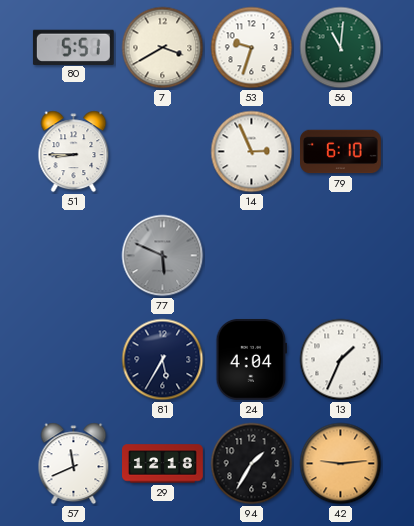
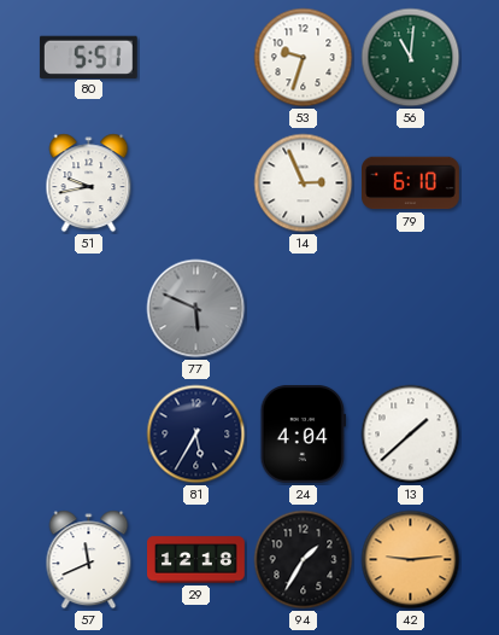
7: 3:40 -> none (163, 48)
51: 8:45 -> 9:43 (89, 183)
13: 1:34 -> 1:38 (411, 435)
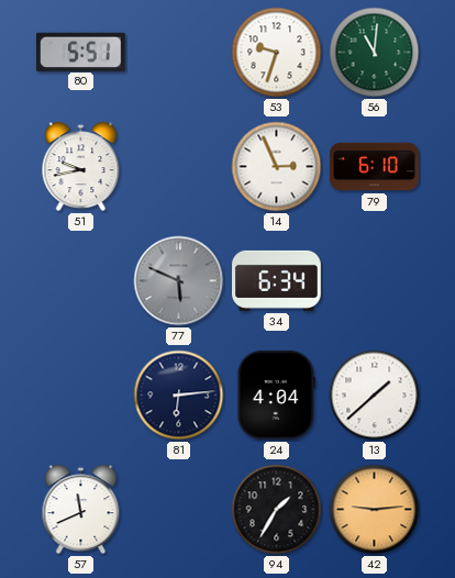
34: none -> 6:34 (277, 280)
81: 5:35 -> 6:14 (179, 396)
29: 12:18 -> none (196, 560)
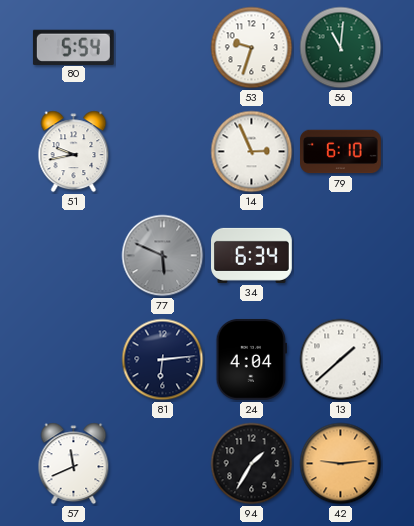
80: 5:51 -> 5:54 (73, 47)
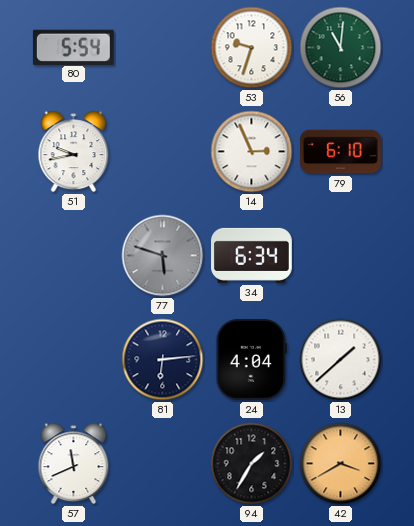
77: 5:49 -> 5:48 (163, 256)
42: 9:14 -> 3:40 (341, 464)
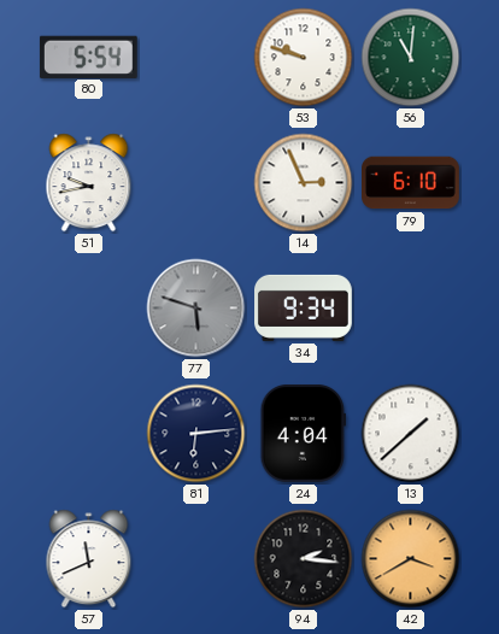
53: 9:33 -> 9:48 (304, 58)
34: 6:34 -> 9:34 (304, 307)
94: 1:35 -> 2:16 (304, 559)
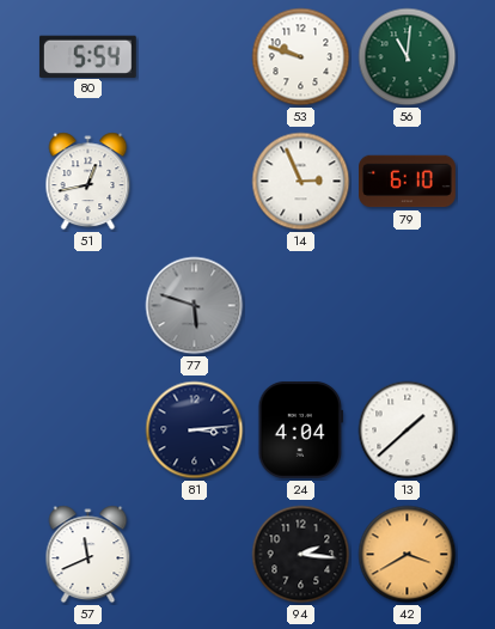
51: 9:43 -> 12:43 (88, 182)
34: 9:34 -> none (304, 307)
81: 6:14 -> 3:14 (195, 430)
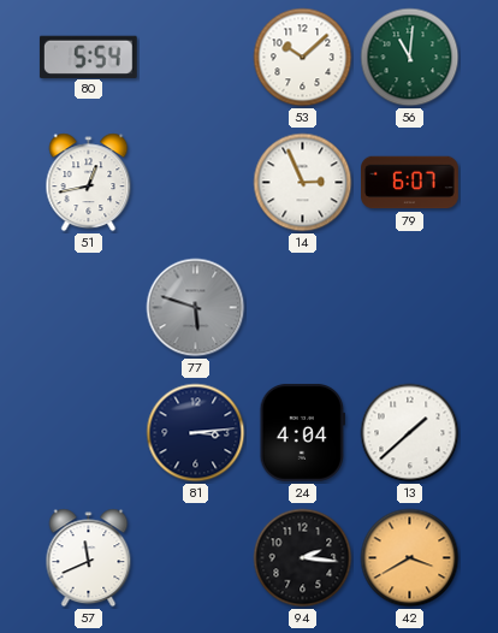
53: 9:48 -> 10:08 (303, 58)
79: 6:10 -> 6:07 (410, 183)
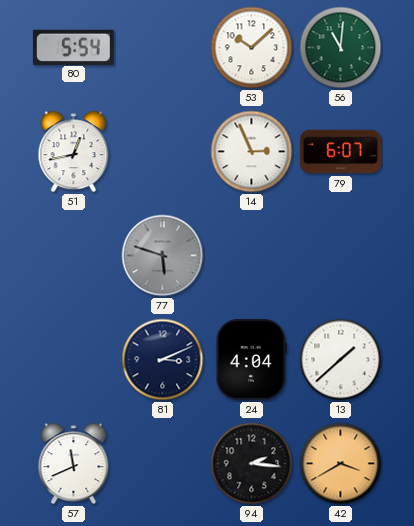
81: 3:14 -> 3:11 (163, 360)
